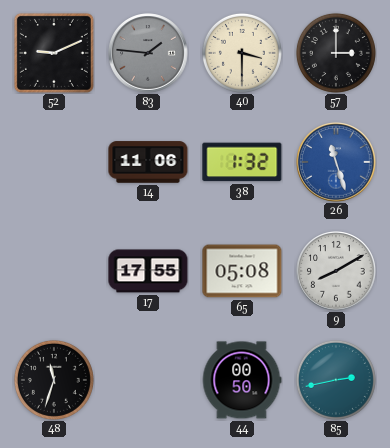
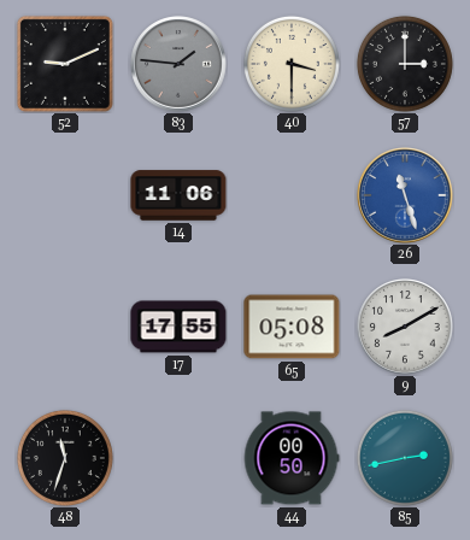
38: 1:32 -> none (242, 162)
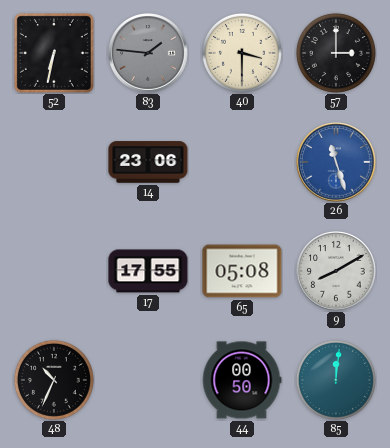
52: 9:11 -> 6:32 (54, 53)
14: 11:06 -> 23:06 (148, 162)
48: 11:33 -> 10:34 (54, 380)
85: 2:43 -> 12:01 (336, 380)
